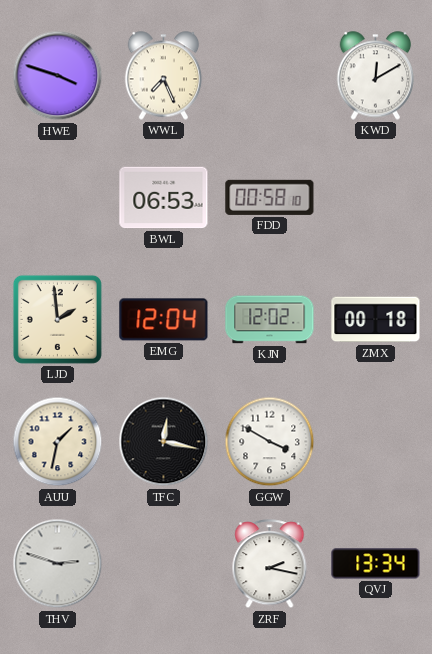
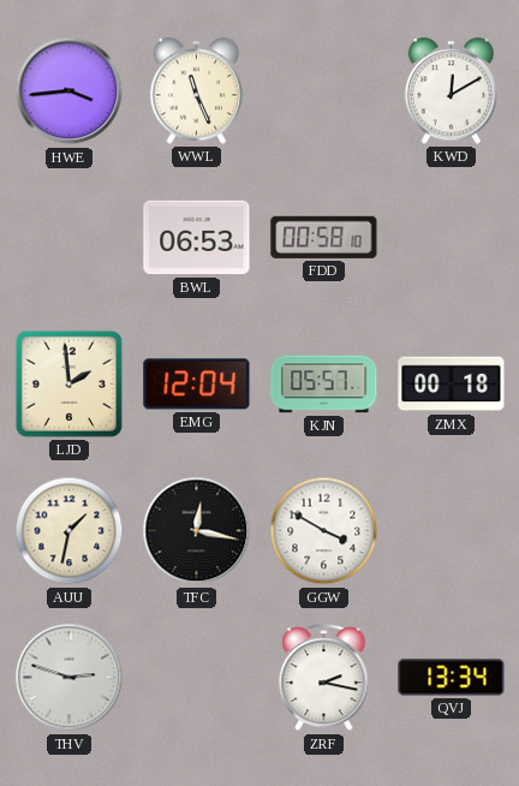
HWE: 3:48 -> 3:44 (70, 91)
WWL: 7:26 -> 11:26 (197, 91)
KJN: 12:02 -> 05:57 (324, 385)
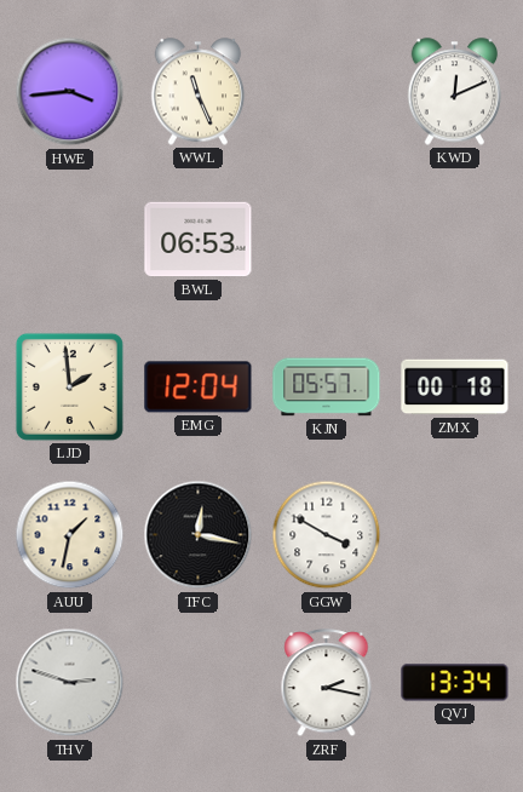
KWD: 12:10 -> 12:11 (455, 92)
FDD: 00:58 -> none (324, 237)
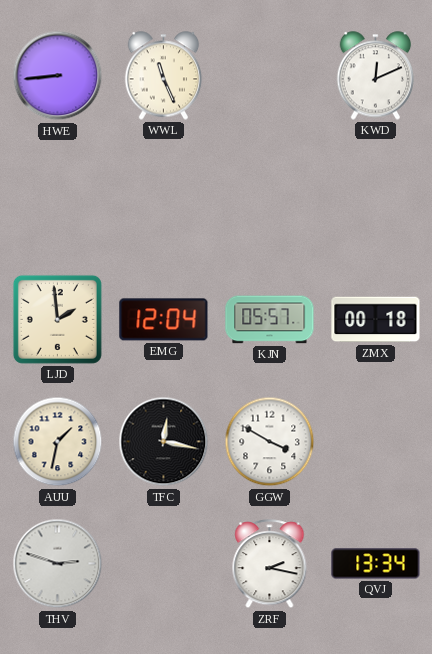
HWE: 3:44 -> 8:44 (58, 76)
BWL: 06:53 -> none (199, 240)
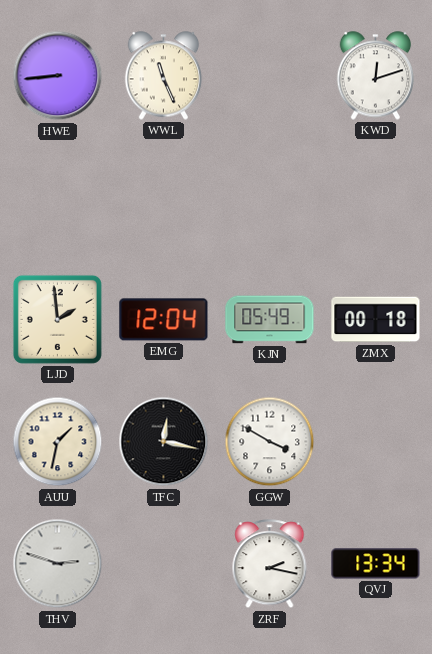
KWD: 12:11 -> 12:12 (376, 76)
KJN: 05:57 -> 05:49 (270, 320)
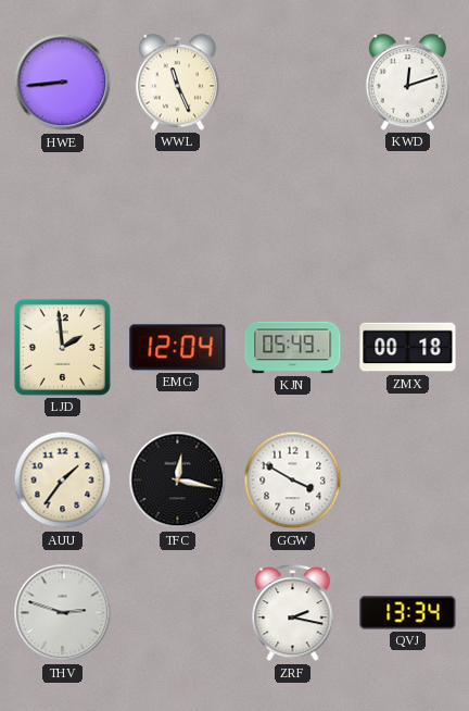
AUU: 1:32 -> 1:36 (63, 481)
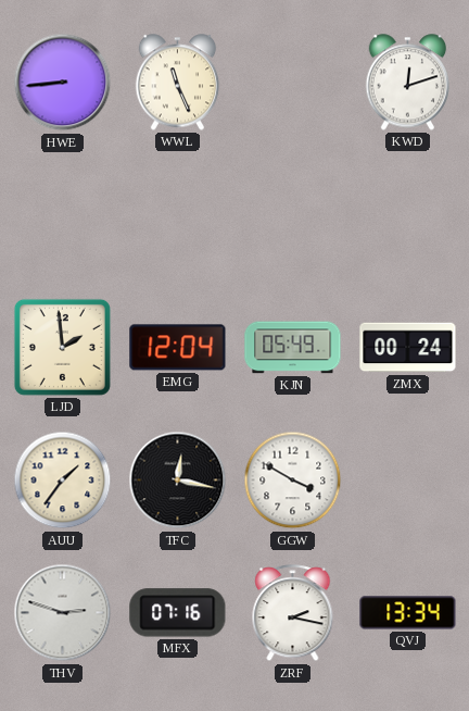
ZMX: 00:18 -> 00:24 (408, 348)
MFX: none -> 07:16 (178, 613)
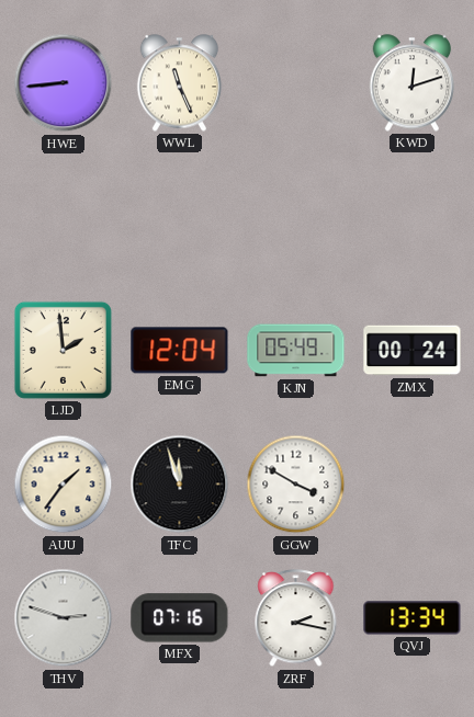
TFC: 12:17 -> 11:57 (180, 485)
